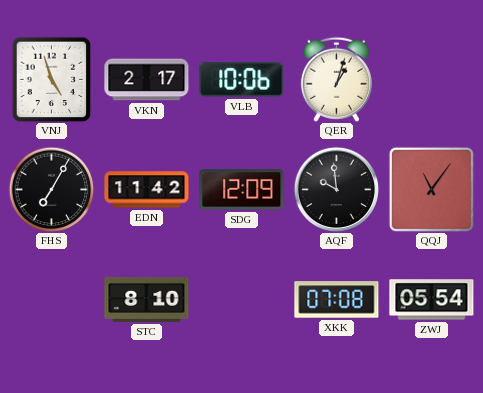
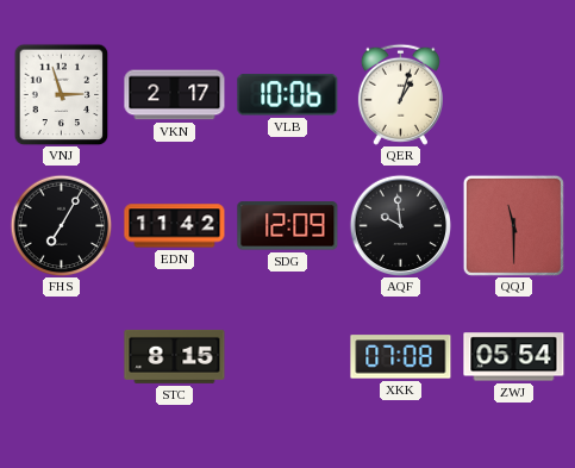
VNJ: 4:57 -> 2:57 (62, 94)
QQJ: 11:06 -> 11:30 (513, 225)
STC: 8:10 -> 8:15 (175, 356)
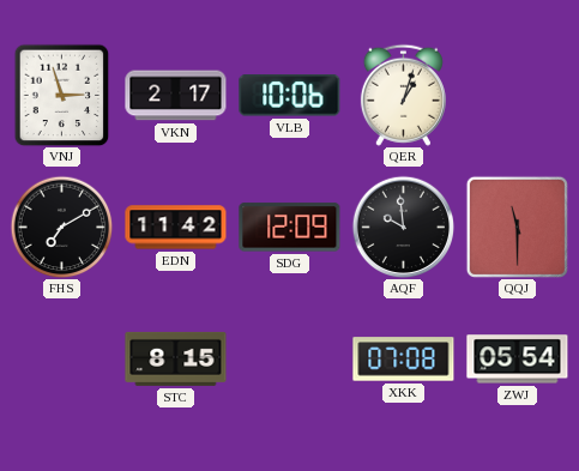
FHS: 7:05 -> 7:10 (61, 227)
